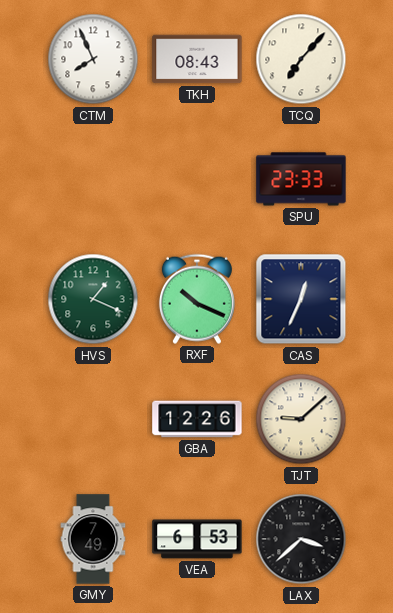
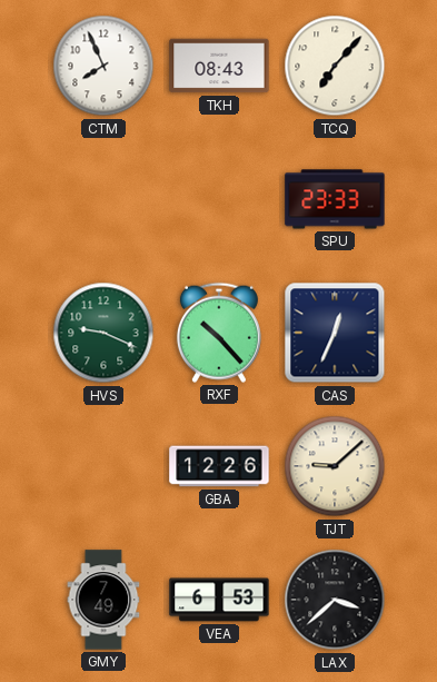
HVS: 1:19 -> 9:19 (103, 333)
RXF: 10:19 -> 10:23 (219, 333)
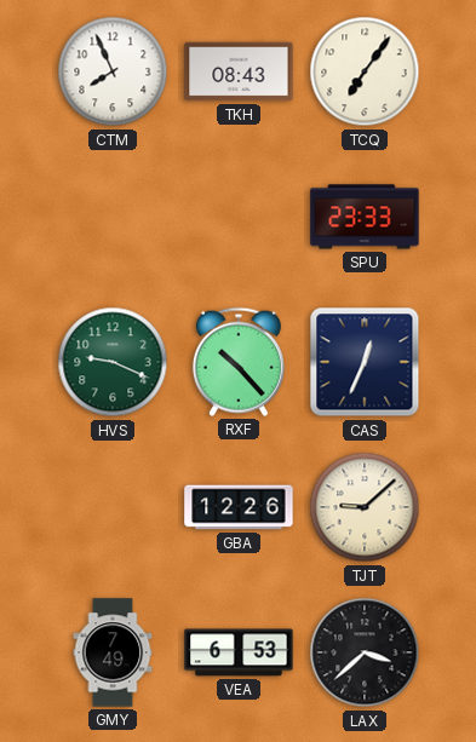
TCQ: 7:07 -> 7:06 (365, 71)
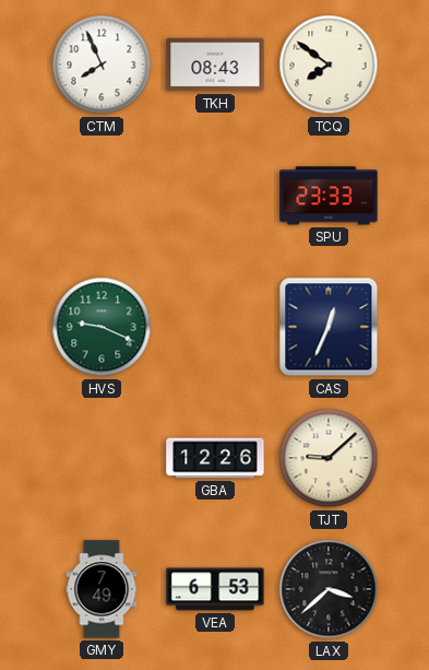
TCQ: 7:06 -> 7:51 (329, 64)
RXF: 10:23 -> none (239, 362)
